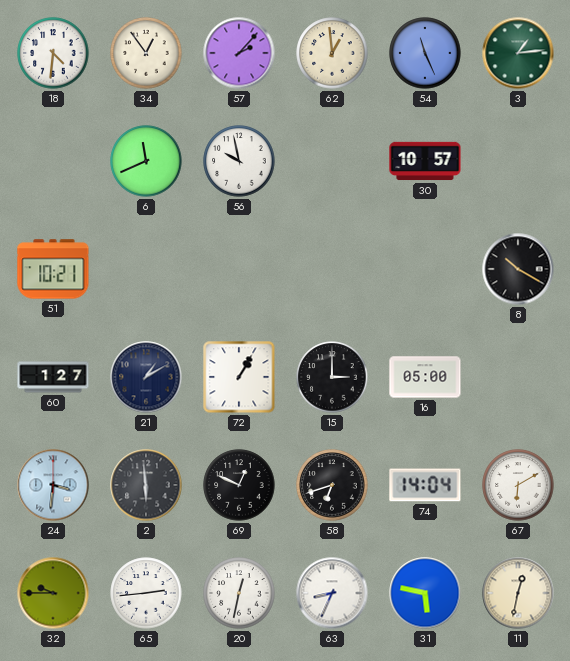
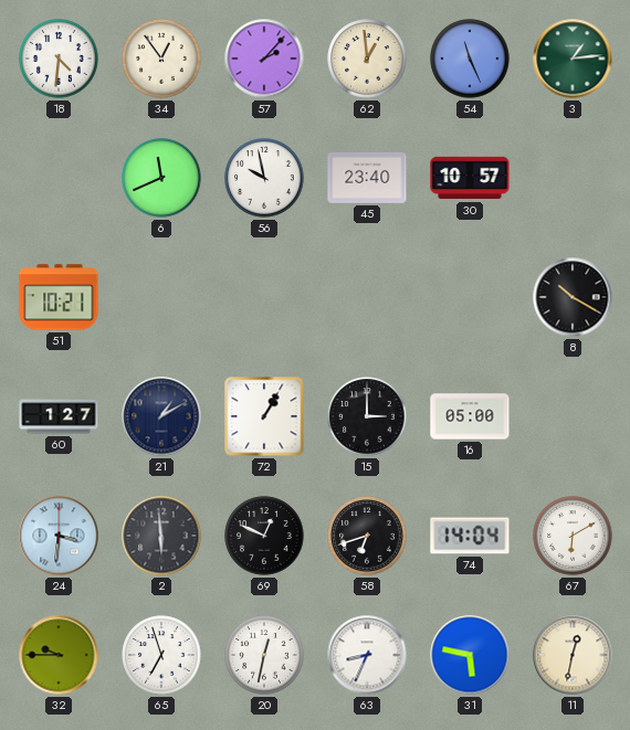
45: none -> 23:40 (367, 178)
65: 2:44 -> 6:57 (161, 655)
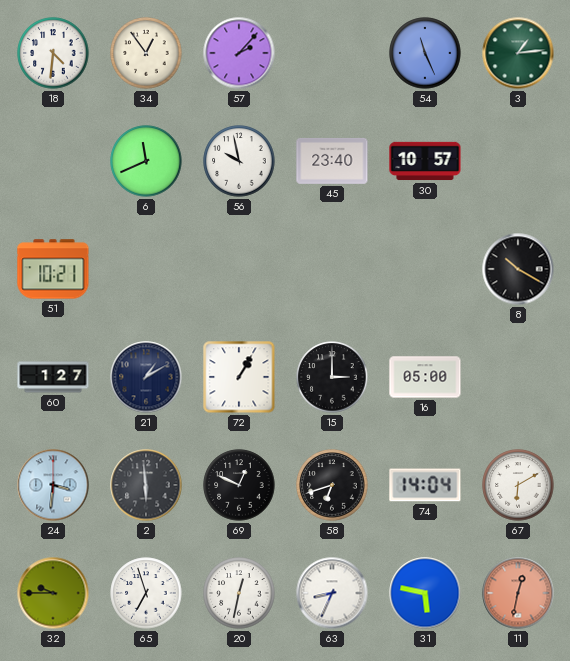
62: 12:59 -> none (367, 59)
11 dial: cream -> salmon (518, 593)
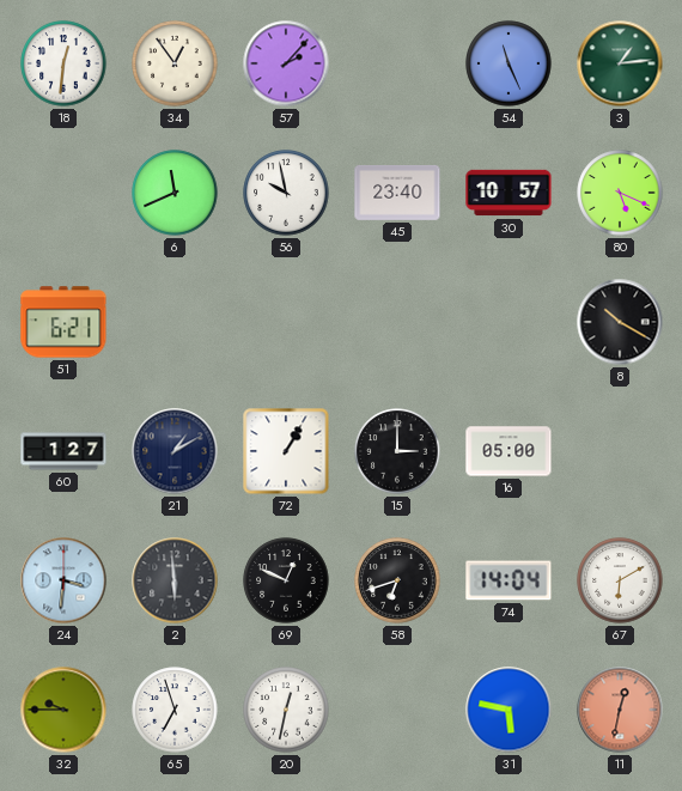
18: 4:31 -> 12:31 (63, 63)
80: none -> 5:19 (620, 193)
51: 10:21 -> 6:21 (63, 322)
63: 8:34 -> none (332, 593)
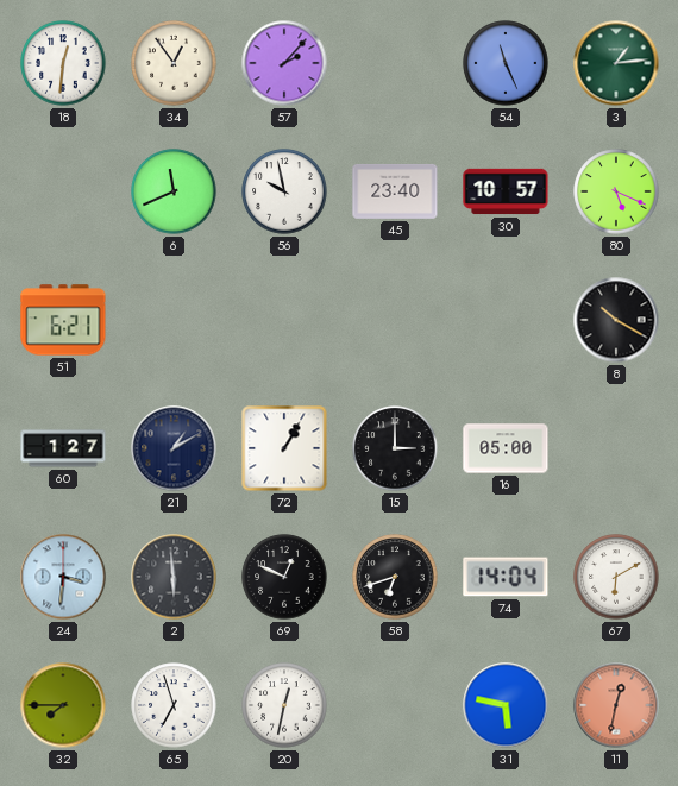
32: 9:45 -> 7:45 (63, 705)
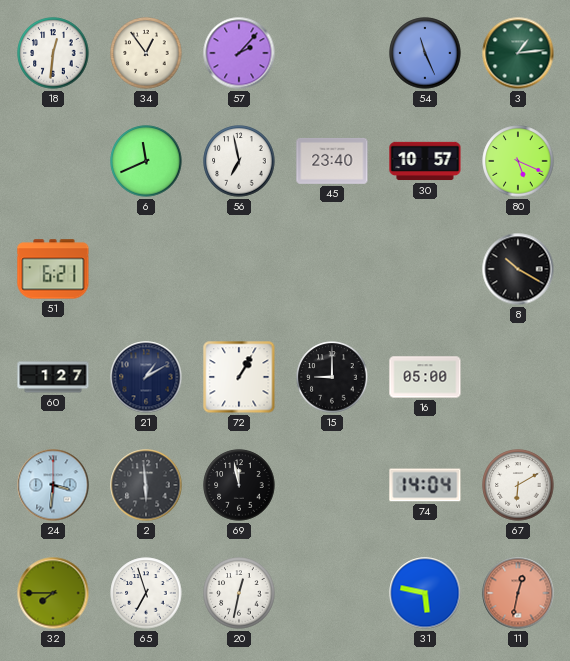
56: 9:58 -> 6:58 (239, 161)
15: 3:00 -> 9:00 (332, 377)
69: 12:49 -> 11:58 (239, 485)
58: 6:42 -> none (395, 577)
